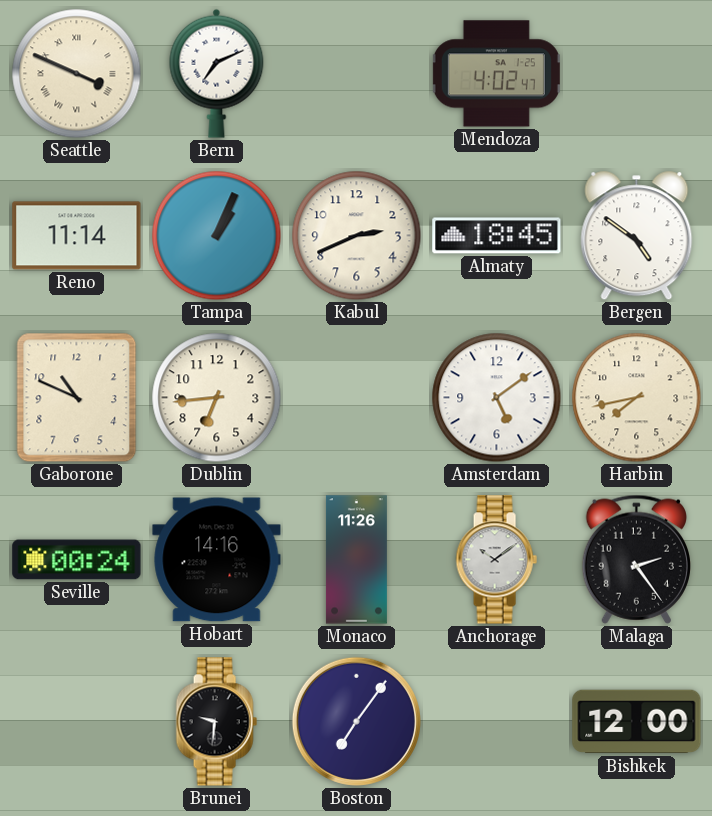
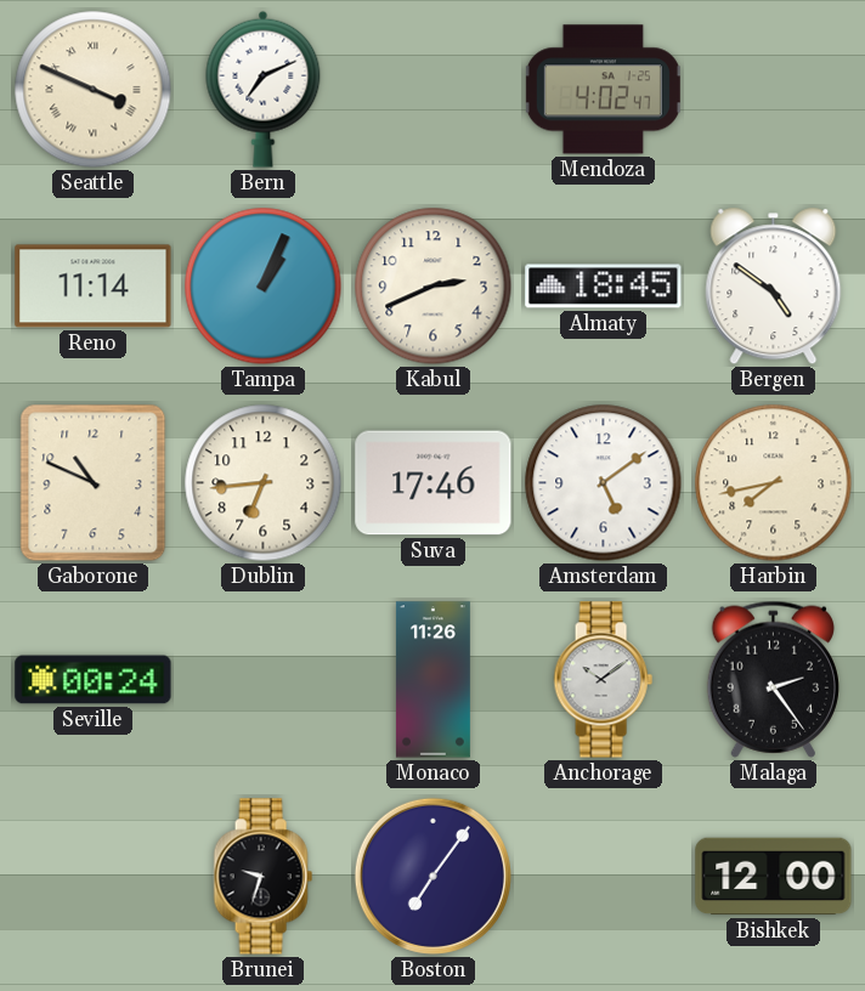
Suva: none -> 17:46 (434, 483)
Hobart: 14:16 -> none (217, 560)
Brunei: 9:31 -> 9:33 (262, 877)
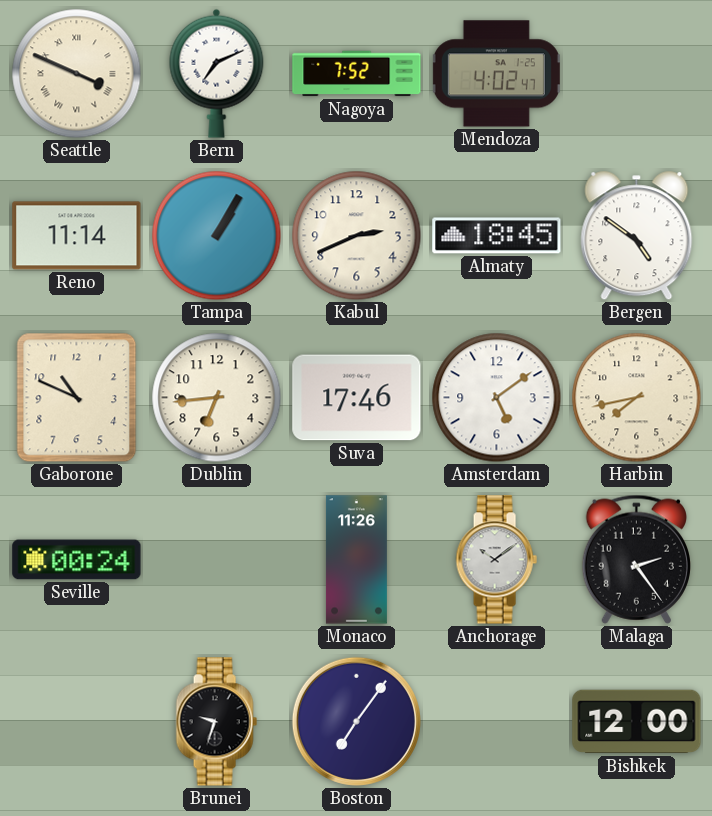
Nagoya: none -> 7:52 (357, 74)
Tampa: 1:04 -> 1:05 (217, 236)
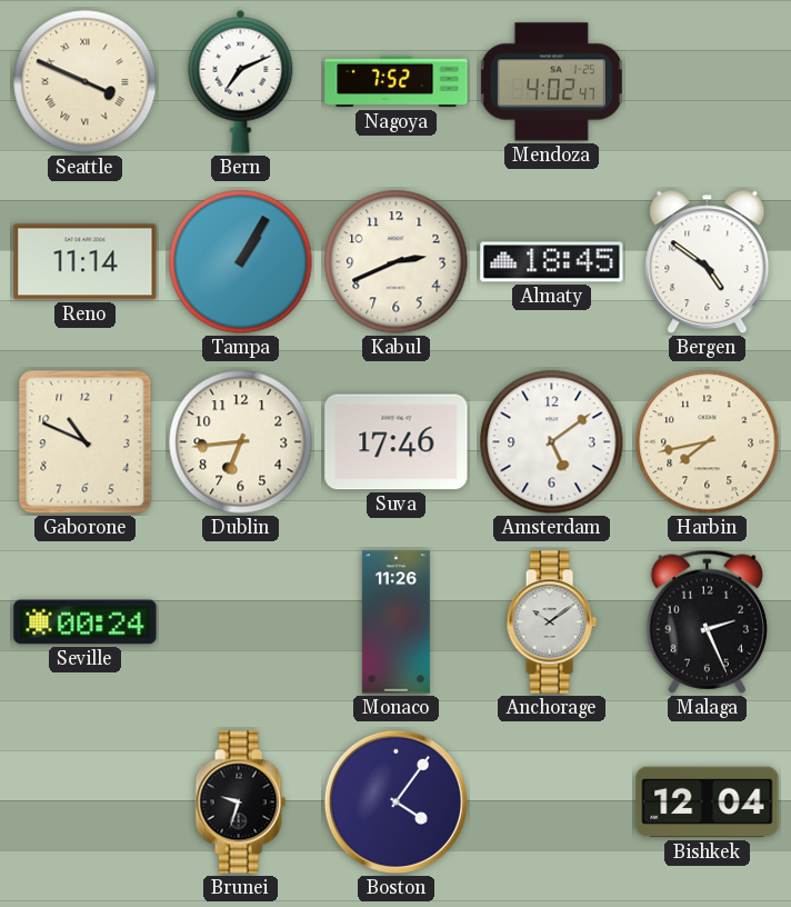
Malaga: 2:24 -> 2:26 (707, 621)
Boston: 7:06 -> 4:06 (395, 801)
Bishkek: 12:00 -> 12:04 (708, 803)
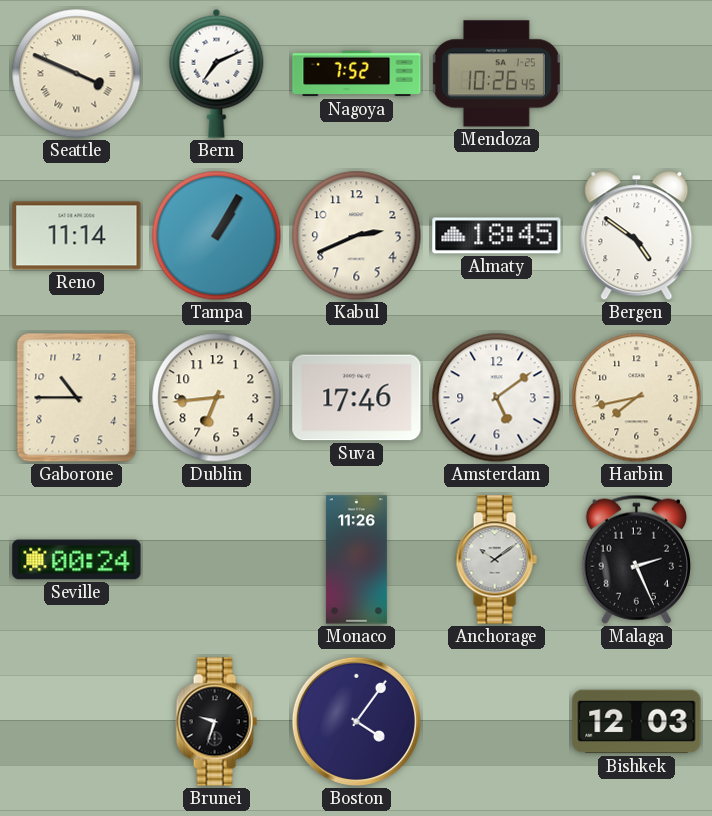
Mendoza: 4:02 -> 10:26 (496, 74)
Gaborone: 10:49 -> 10:45 (77, 398)
Bishkek: 12:04 -> 12:03 (637, 722)
